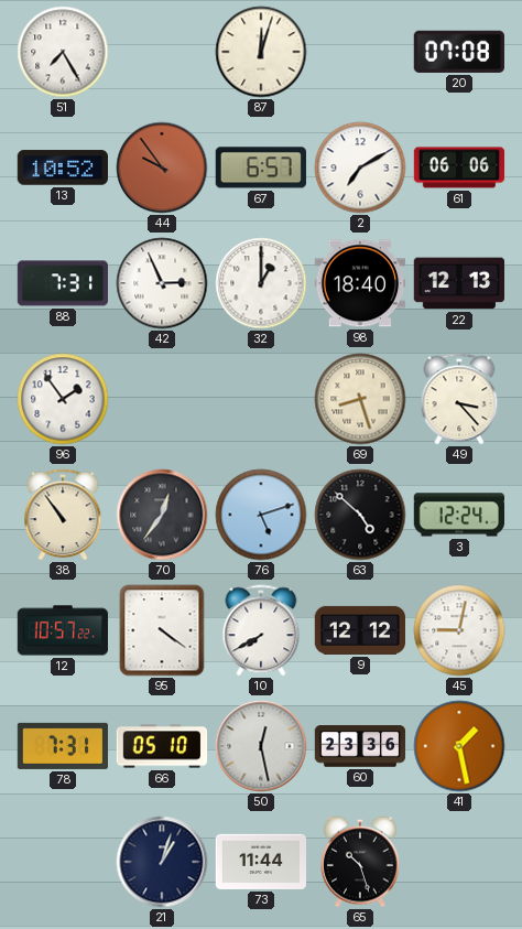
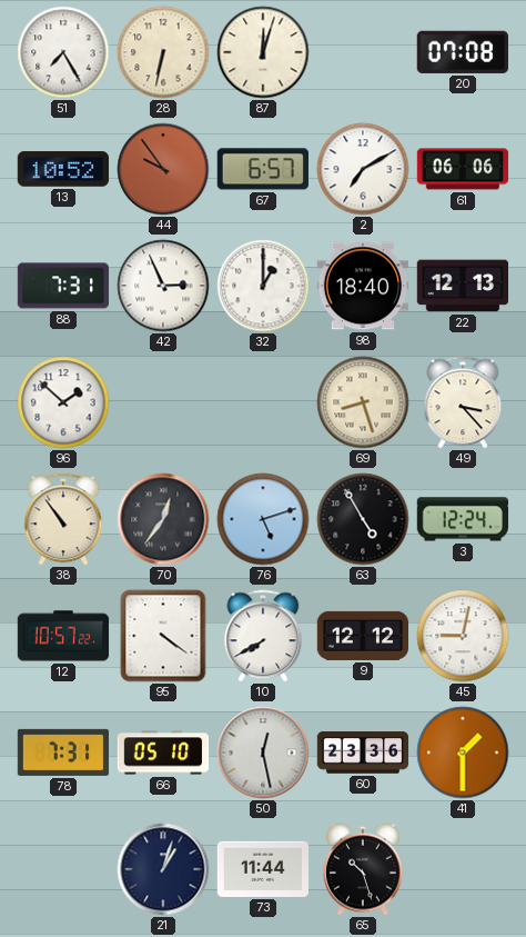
28: none -> 6:32 (163, 52)
96: 1:54 -> 1:52 (63, 402)
63: 4:52 -> 4:55 (363, 519)
41: 1:28 -> 1:30 (463, 752)
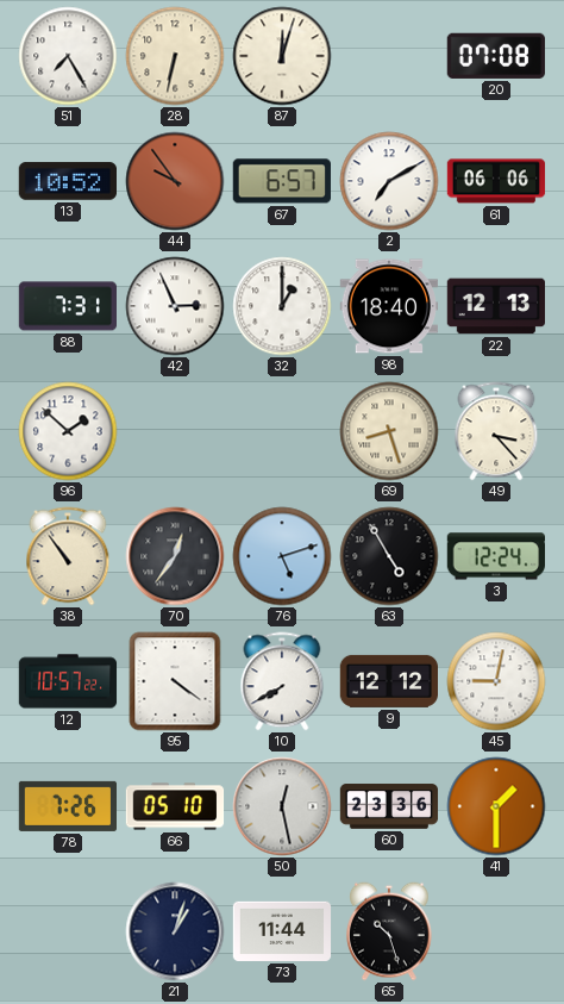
78: 7:31 -> 7:26 (67, 806)
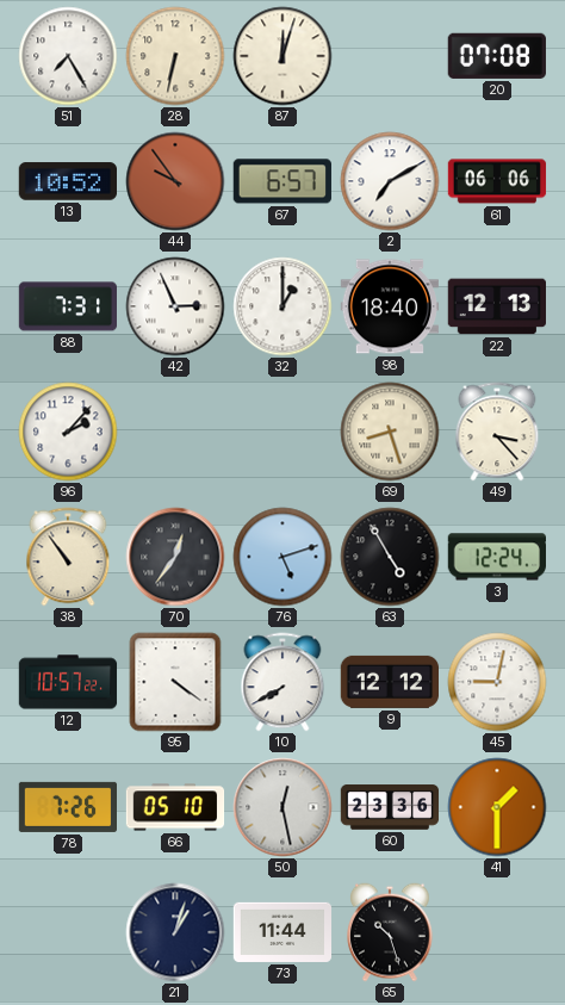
96: 1:52 -> 2:07 (68, 432)
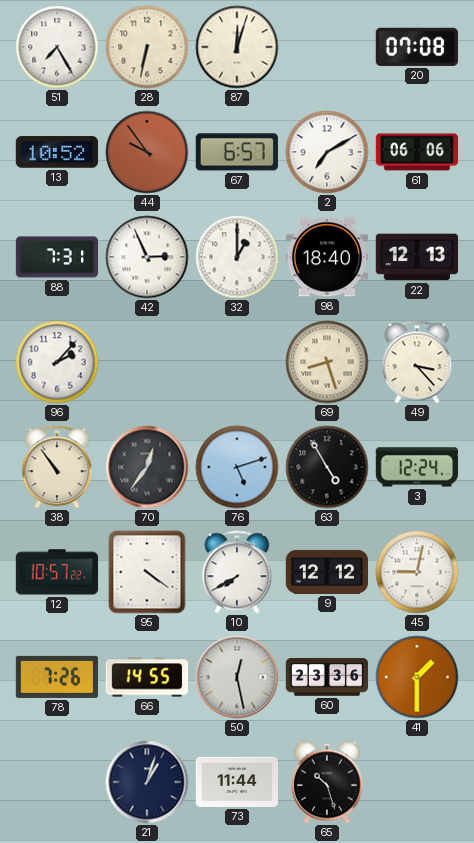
66: 05:10 -> 14:55 (147, 677)
